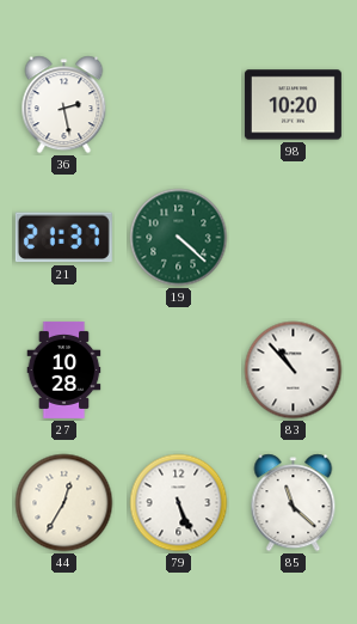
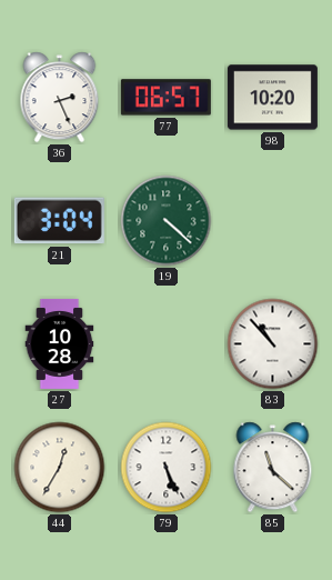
36: 2:28 -> 2:26 (60, 98)
77: none -> 06:57 (165, 98)
21: 21:37 -> 3:04 (59, 221)
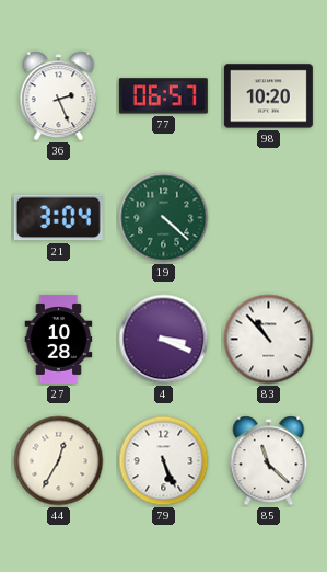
4: none -> 3:19 (164, 340)
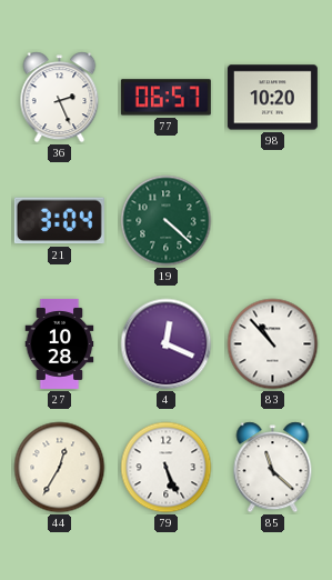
4: 3:19 -> 12:19 (167, 344)
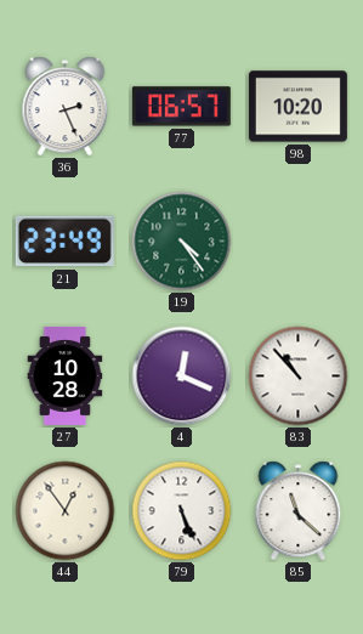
21: 3:04 -> 23:49 (64, 242)
19: 4:22 -> 4:24 (182, 242)
44: 12:35 -> 12:54 (66, 511)
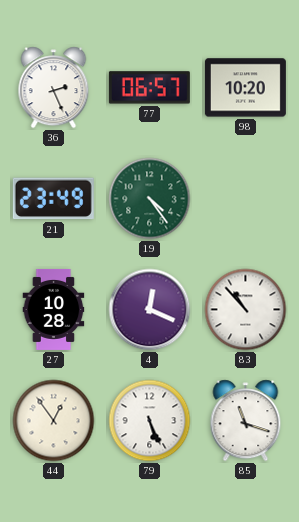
85: 11:22 -> 11:18 (246, 421)
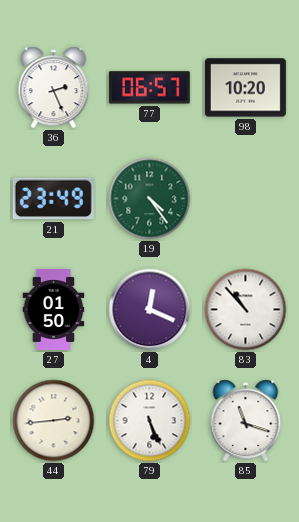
27: 10:28 -> 01:50 (54, 309)
44: 12:54 -> 2:44 (54, 421)
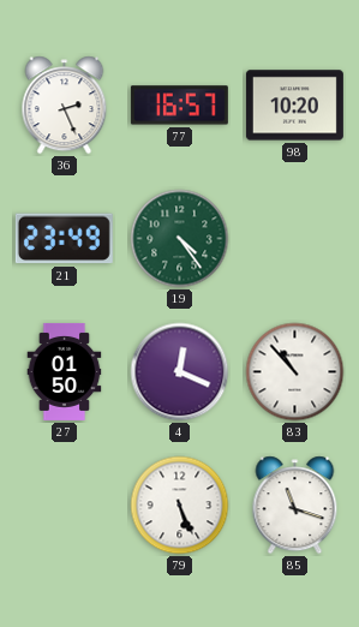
77: 06:57 -> 16:57 (179, 106)
44: 2:44 -> none (54, 421)
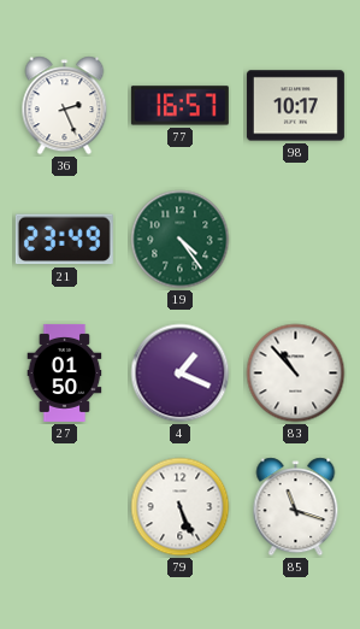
98: 10:20 -> 10:17 (295, 106)
4: 12:19 -> 1:19 (181, 374)
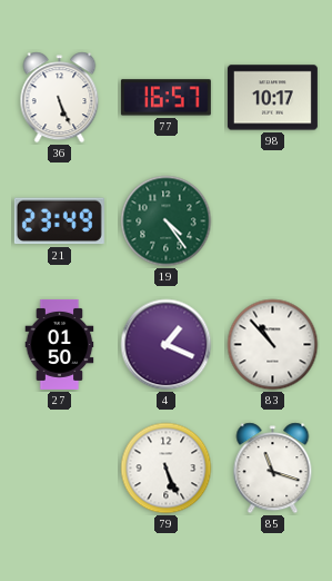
36: 2:26 -> 5:26 (60, 98)
